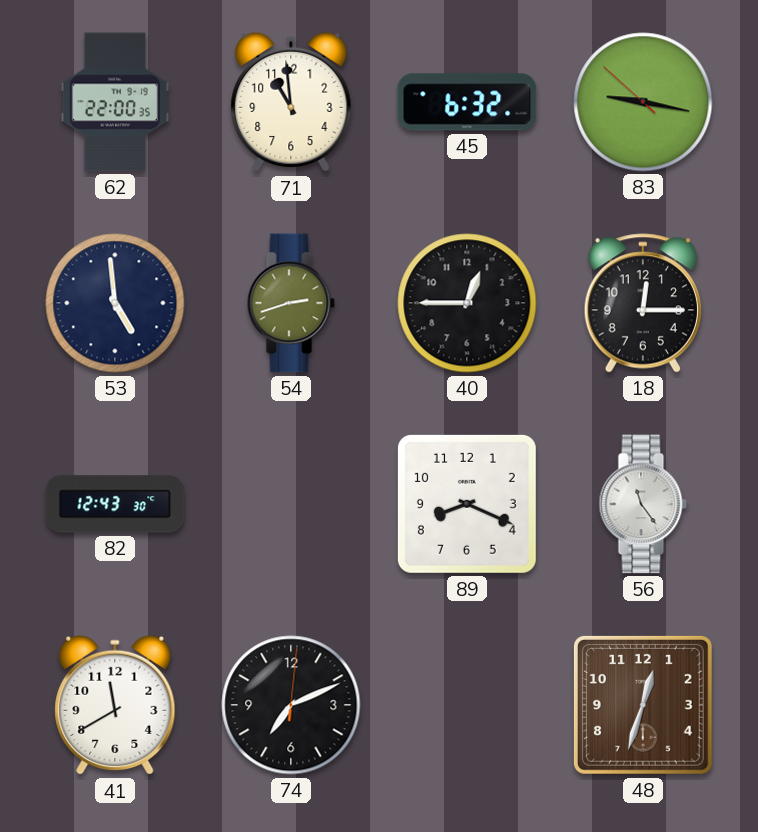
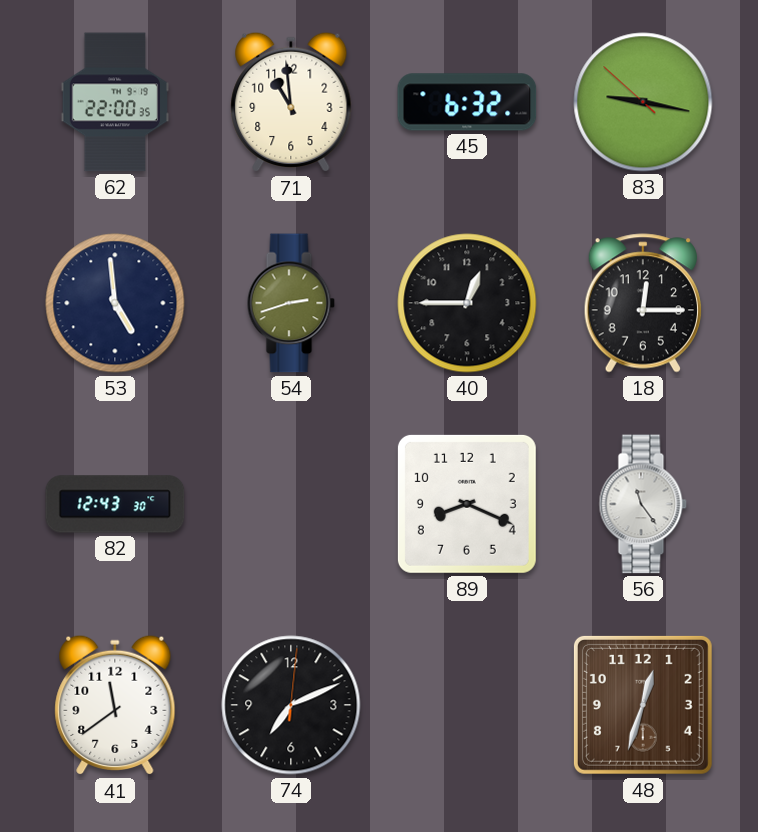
41: 11:40 -> 11:39 (115, 705)
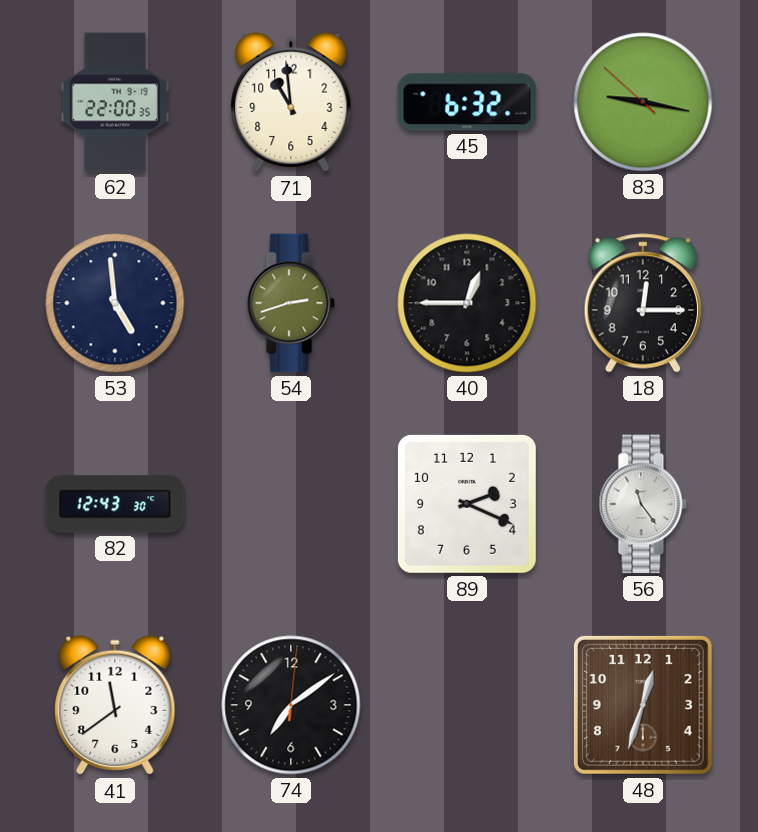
89: 8:19 -> 2:19 (467, 504)
74: 7:11 -> 7:09 (291, 705)
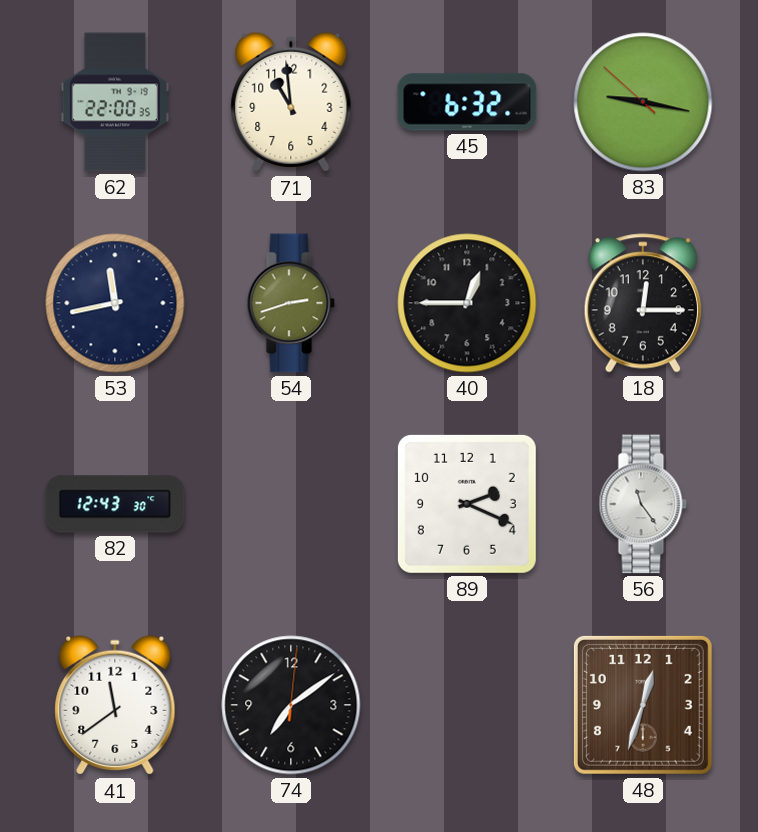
53: 4:59 -> 11:43 (115, 303)
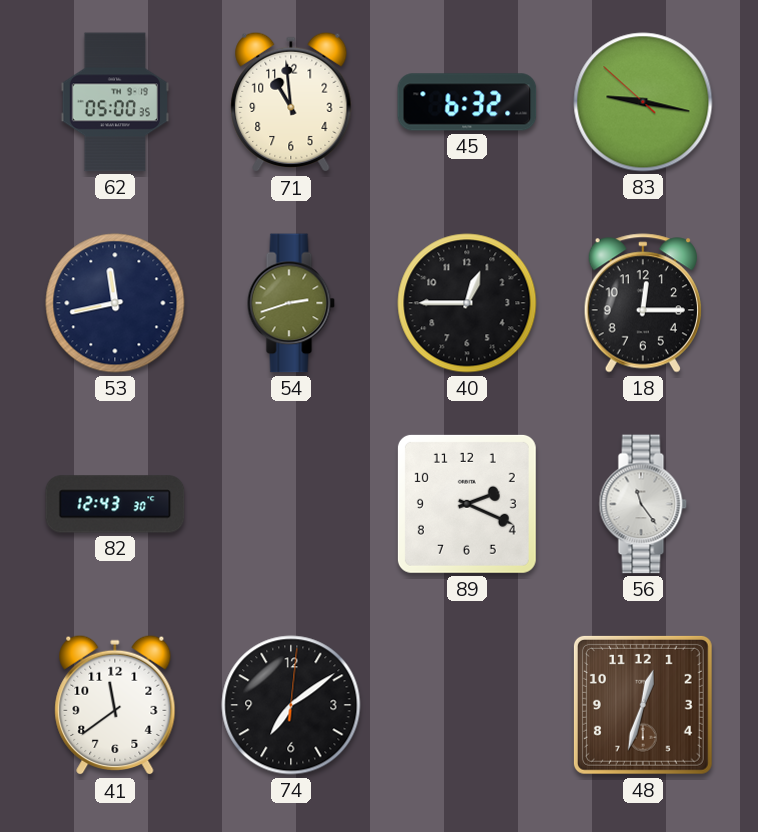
62: 22:00 -> 05:00 (115, 102)
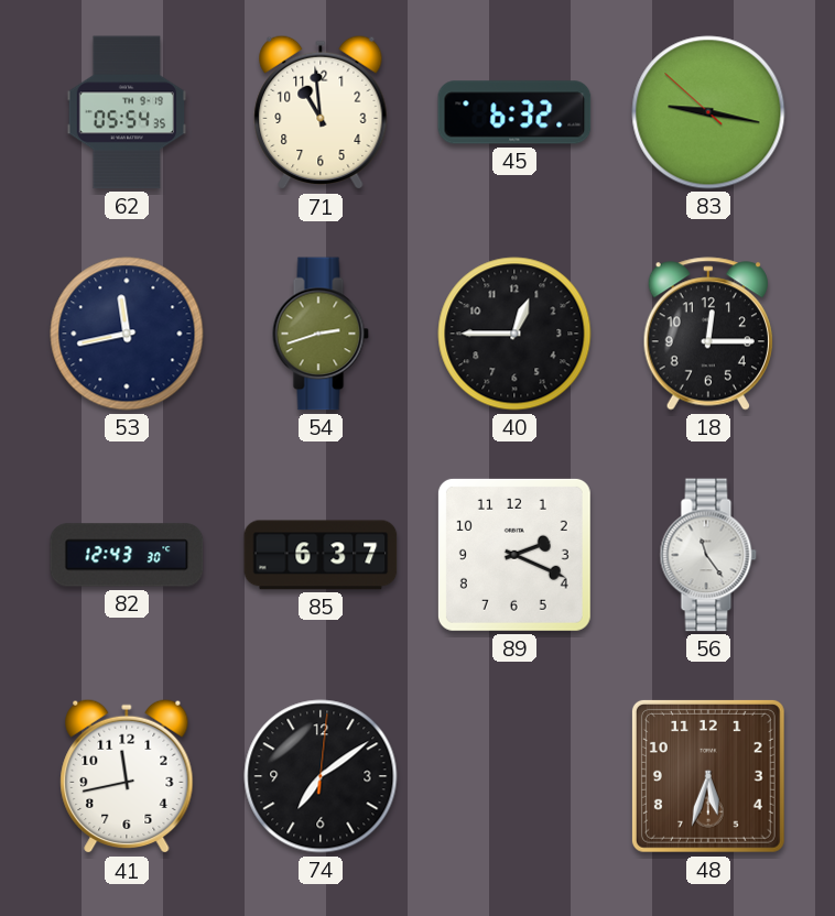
62: 05:00 -> 05:54 (127, 112)
85: none -> 6:37 (321, 555)
41: 11:39 -> 11:43 (127, 776)
48: 12:33 -> 5:33 (708, 776)
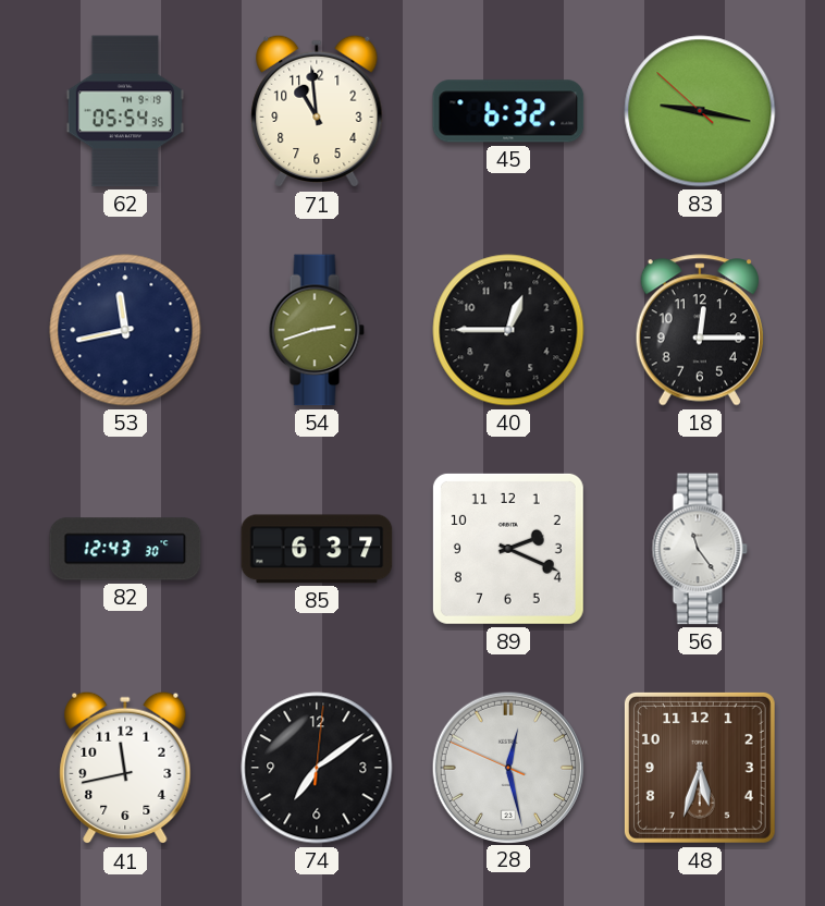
28: none -> 12:27 (507, 767)
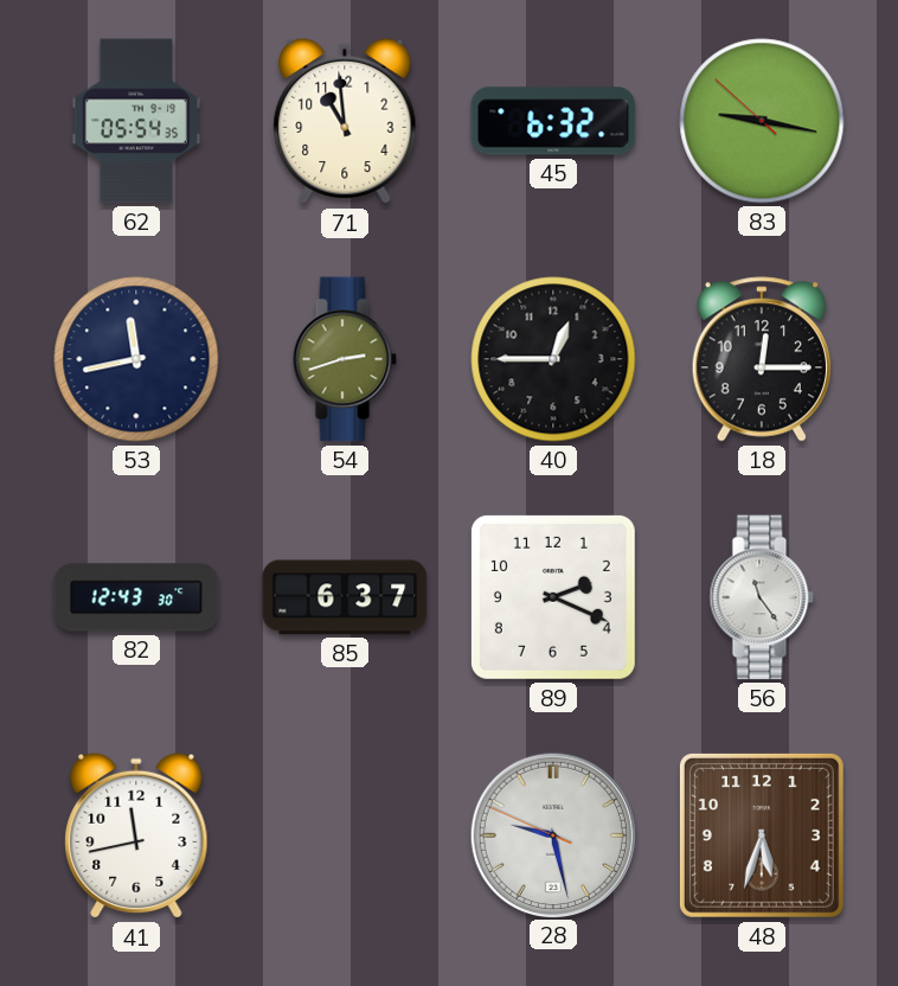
74: 7:09 -> none (317, 768)
28: 12:27 -> 9:27 (552, 834)
